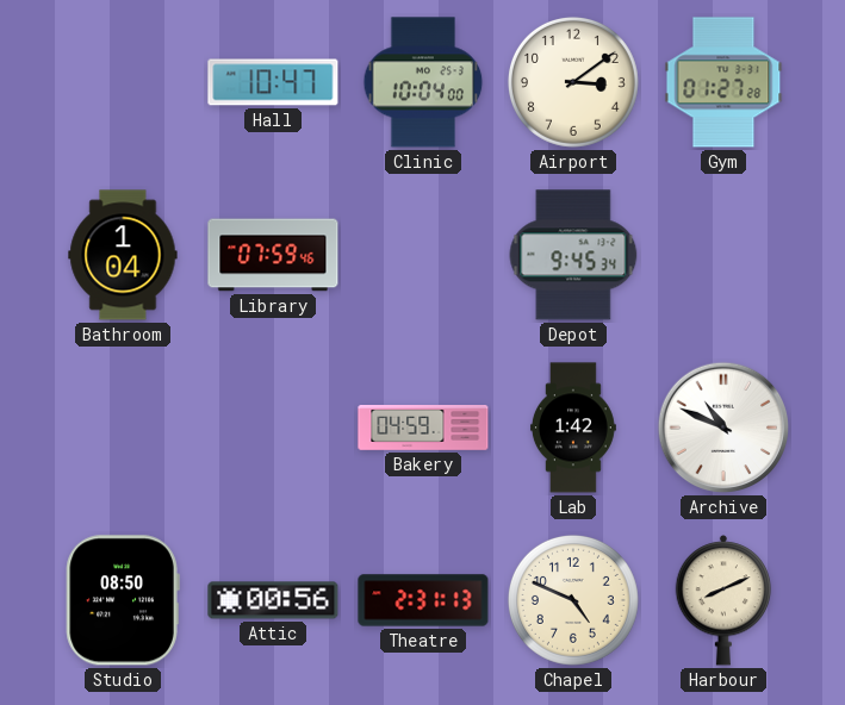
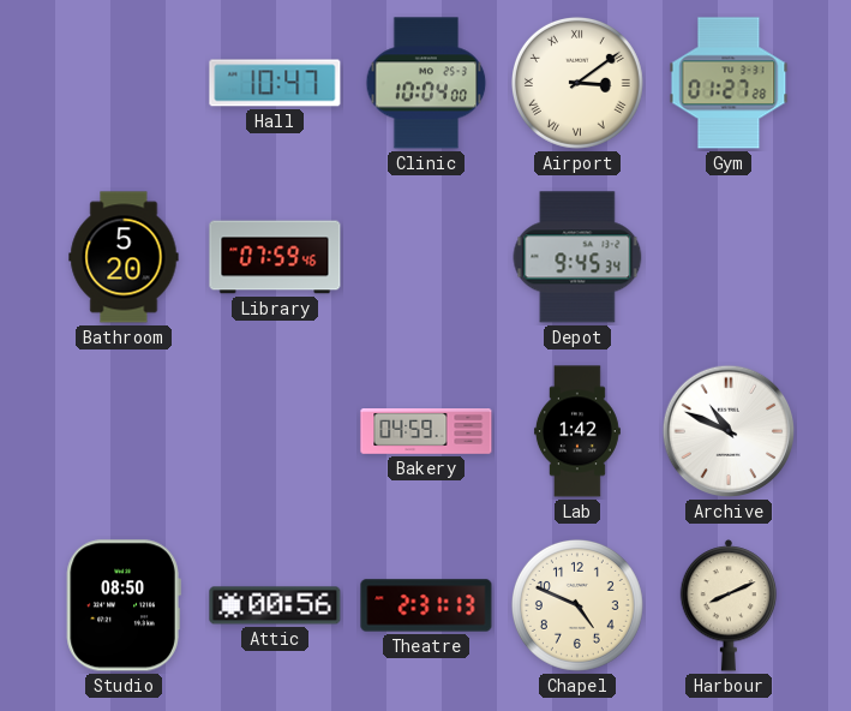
Airport numerals: Arabic -> Roman (577, 83)
Bathroom: 1:04 -> 5:20 (124, 257)
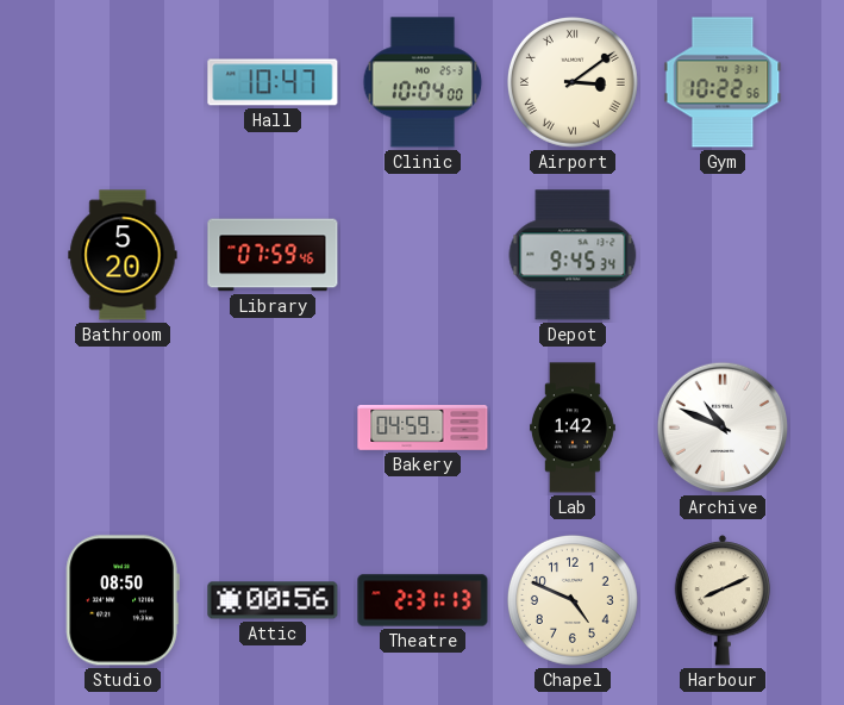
Gym: 01:27 -> 10:22 (723, 82)
